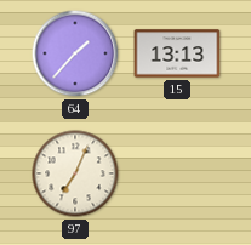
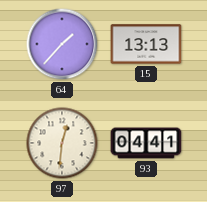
97: 7:04 -> 12:31 (62, 143)
93: none -> 04:41 (146, 143)
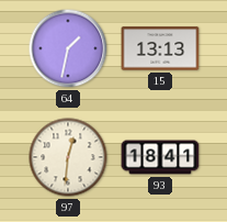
64: 1:37 -> 1:32 (68, 48)
93: 04:41 -> 18:41 (160, 157)
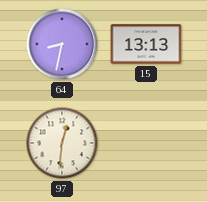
64: 1:32 -> 8:32 (62, 44)
93: 18:41 -> none (160, 157)
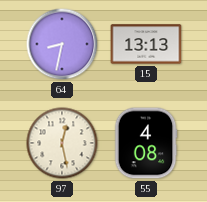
97: 12:31 -> 12:28 (62, 143)
55: none -> 4:08 (146, 143)
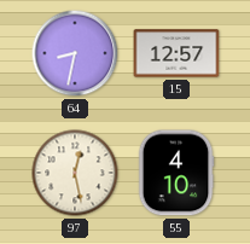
15: 13:13 -> 12:57 (176, 53)
55: 4:08 -> 4:10 (176, 173)
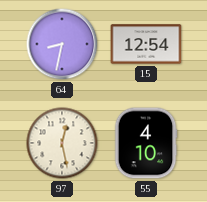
15: 12:57 -> 12:54 (146, 44)
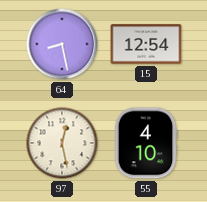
64: 8:32 -> 8:28 (62, 44)
